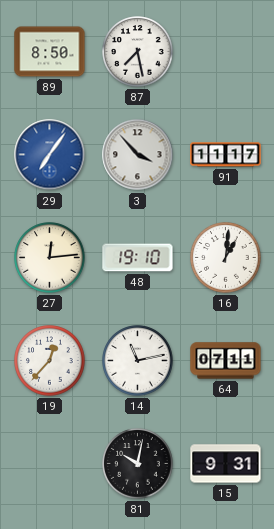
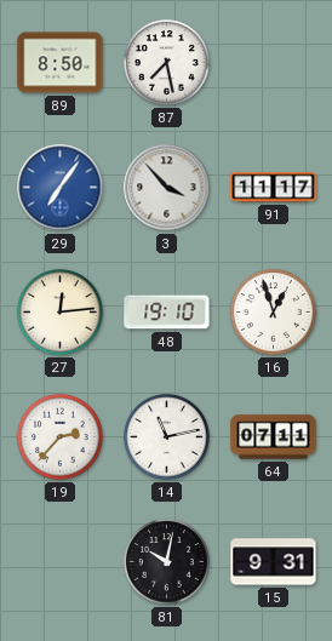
16: 1:01 -> 12:57 (274, 313)
19: 12:37 -> 2:37 (61, 437)
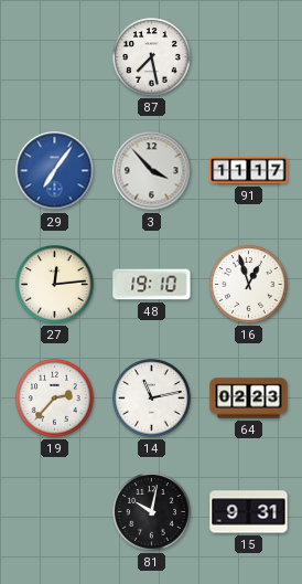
89: 8:50 -> none (61, 63)
64: 07:11 -> 02:23 (249, 399)
